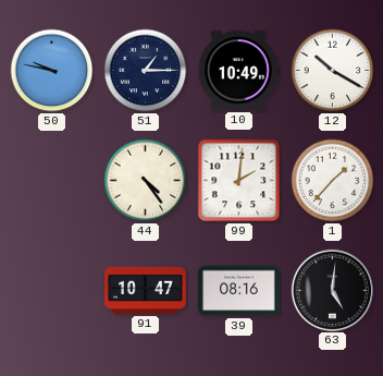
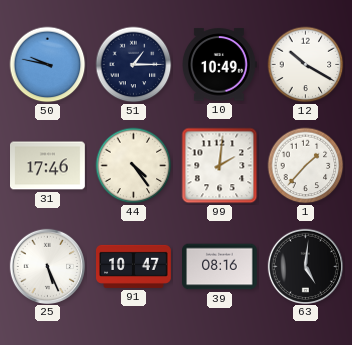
31: none -> 17:46 (48, 166)
25: none -> 5:26 (47, 266)
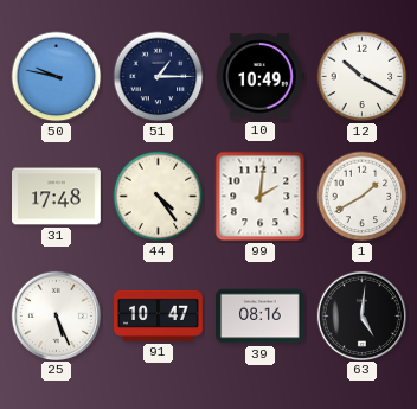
31: 17:46 -> 17:48 (57, 197)
1: 1:37 -> 1:40 (363, 197)
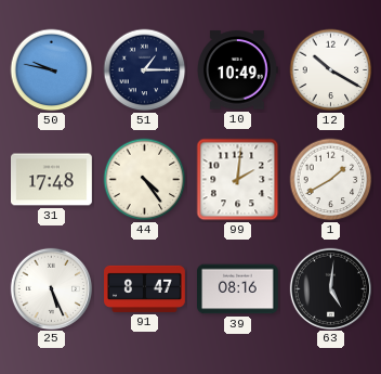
91: 10:47 -> 8:47 (145, 288)
